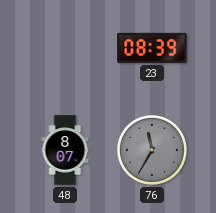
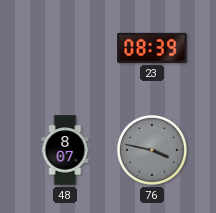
76: 11:35 -> 3:47 (152, 150)
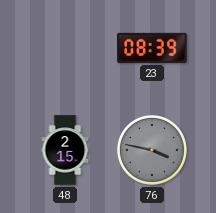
48: 8:07 -> 2:15 (65, 150)
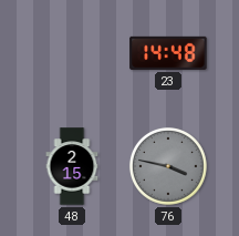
23: 08:39 -> 14:48 (168, 53)
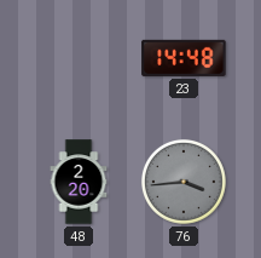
48: 2:15 -> 2:20 (79, 182)
76: 3:47 -> 3:44 (184, 182)
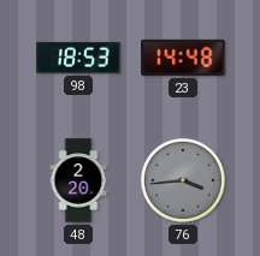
98: none -> 18:53 (78, 58)
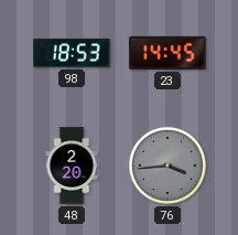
23: 14:48 -> 14:45 (167, 53)
